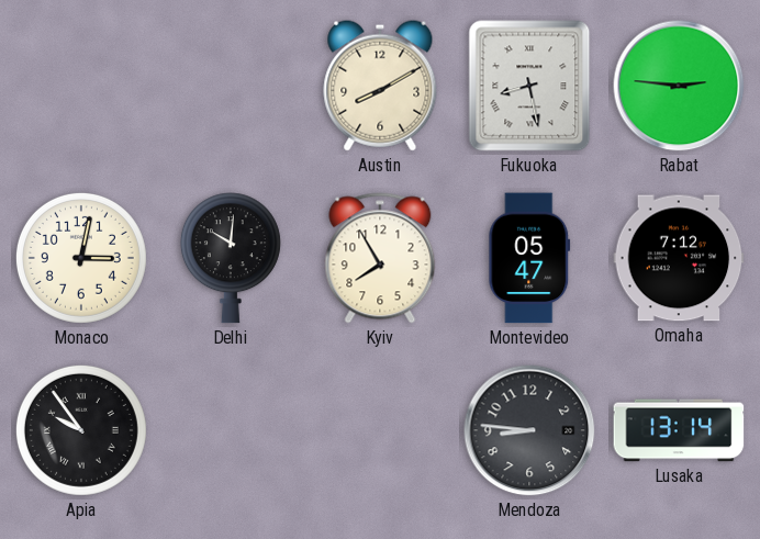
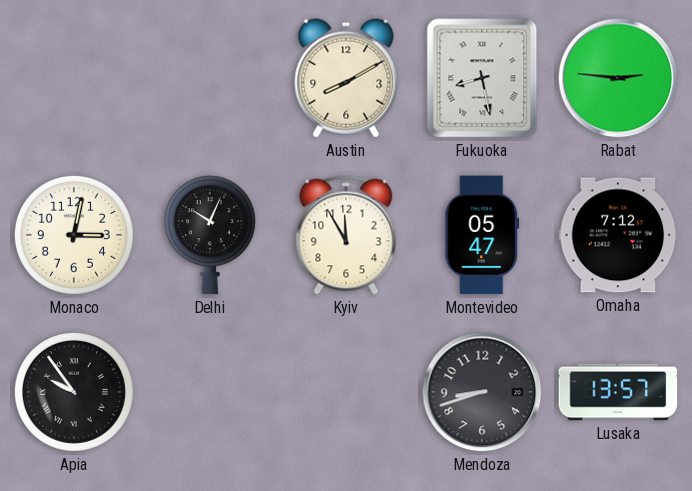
Delhi: 10:01 -> 10:04 (210, 235)
Kyiv: 7:55 -> 11:55 (346, 235)
Mendoza: 8:46 -> 8:42 (482, 392)
Lusaka: 13:14 -> 13:57 (618, 392)
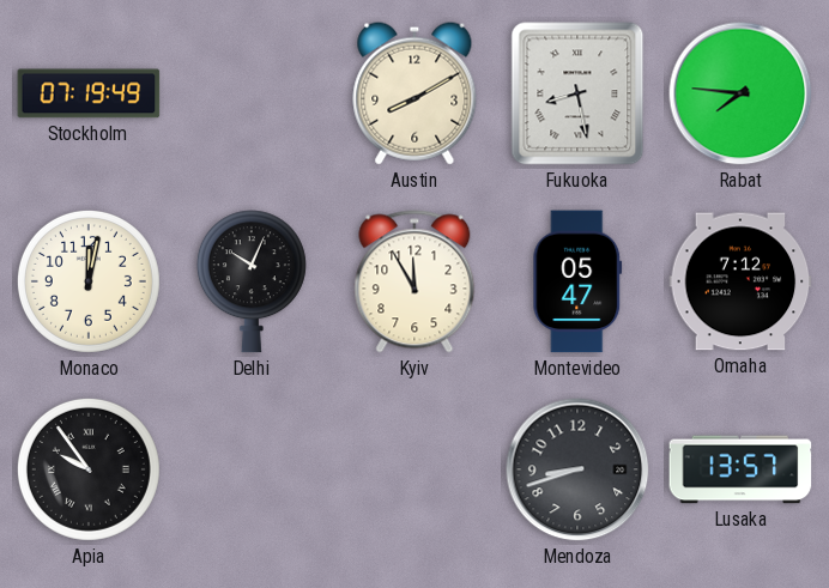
Stockholm: none -> 07:19 (89, 93)
Rabat: 2:46 -> 7:46 (740, 93)
Monaco: 3:02 -> 12:02 (89, 281)
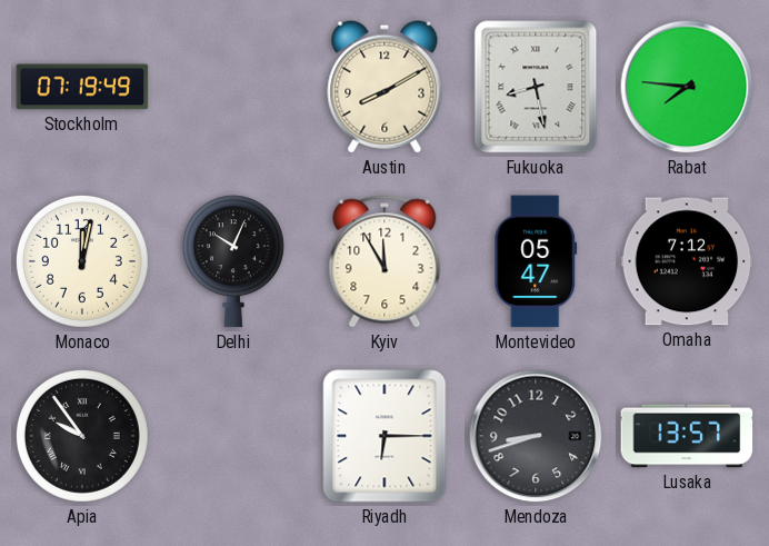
Riyadh: none -> 6:15 (384, 436)
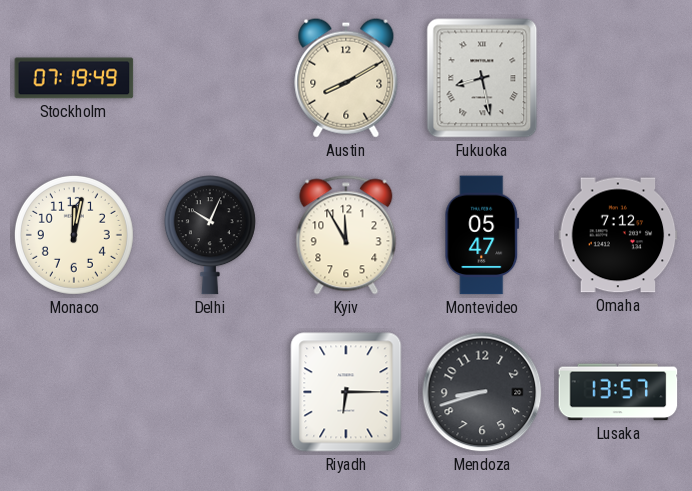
Rabat: 7:46 -> none (687, 87)
Apia: 9:54 -> none (82, 436)
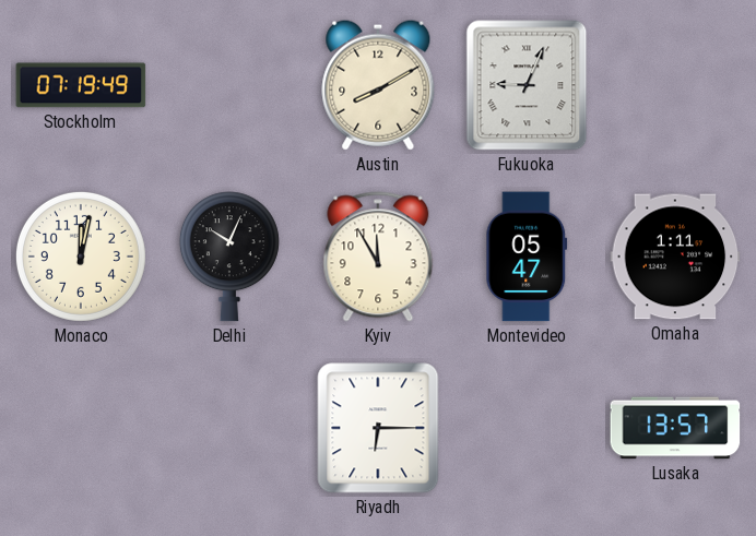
Fukuoka: 8:28 -> 9:04 (527, 85)
Omaha: 7:12 -> 1:11 (675, 257)
Mendoza: 8:42 -> none (482, 392)
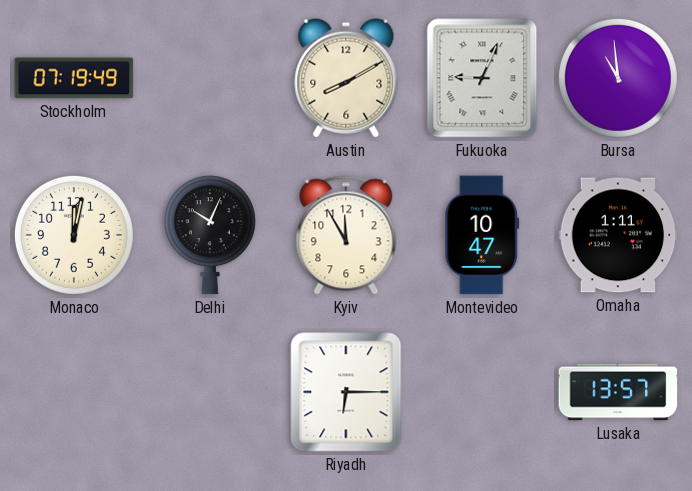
Bursa: none -> 10:59 (618, 78)
Montevideo: 05:47 -> 10:47 (482, 235)
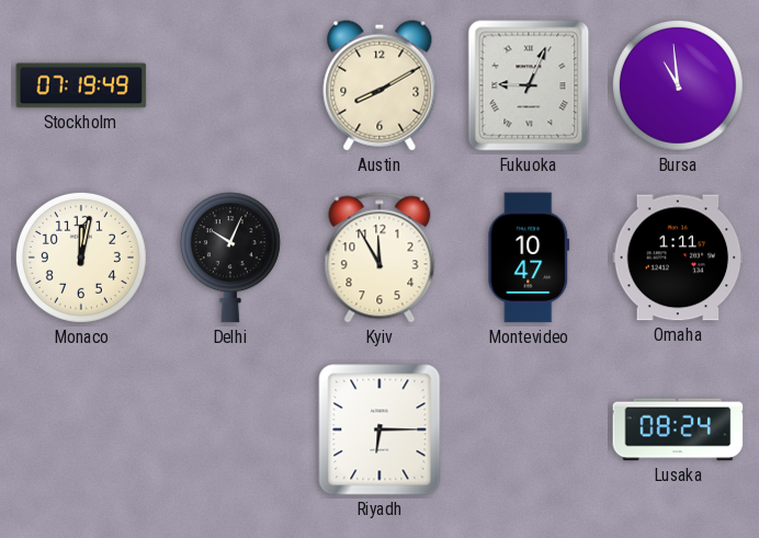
Lusaka: 13:57 -> 08:24 (678, 430)
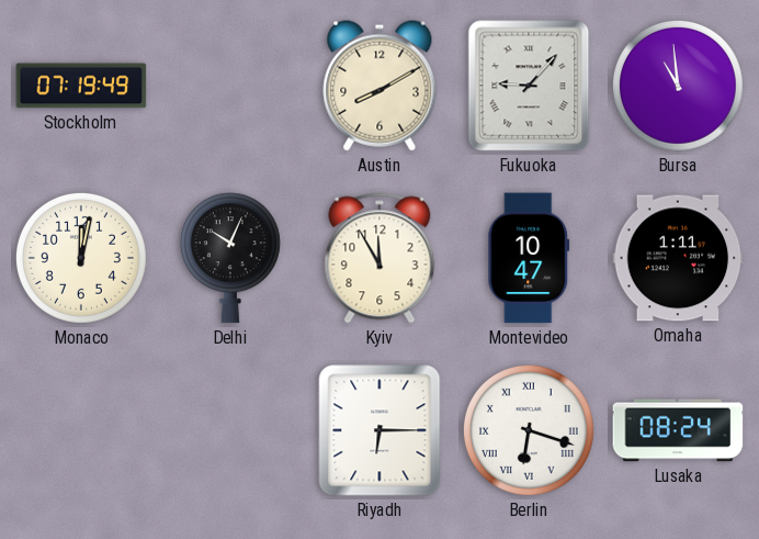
Fukuoka: 9:04 -> 9:07 (529, 86)
Berlin: none -> 6:18 (529, 430)
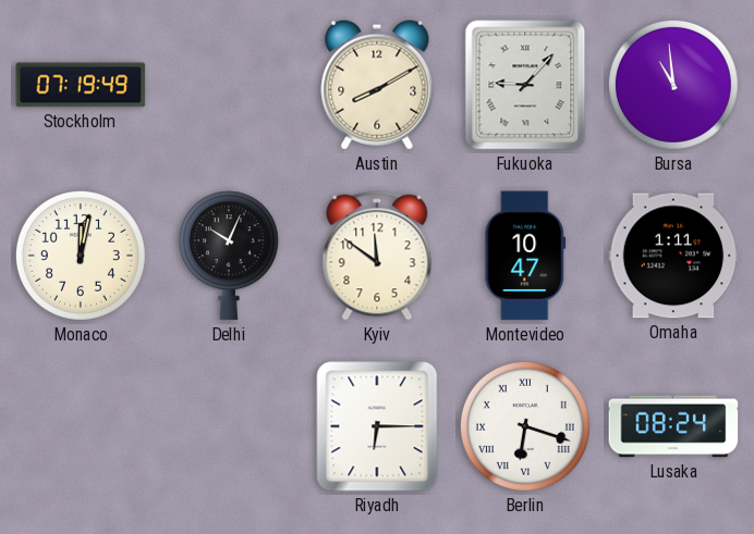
Kyiv: 11:55 -> 11:51 (377, 256)
